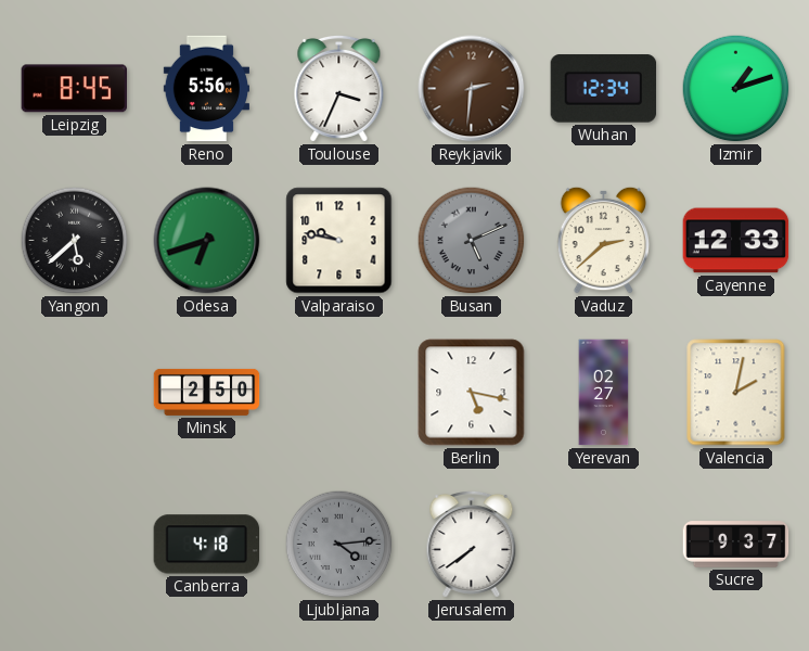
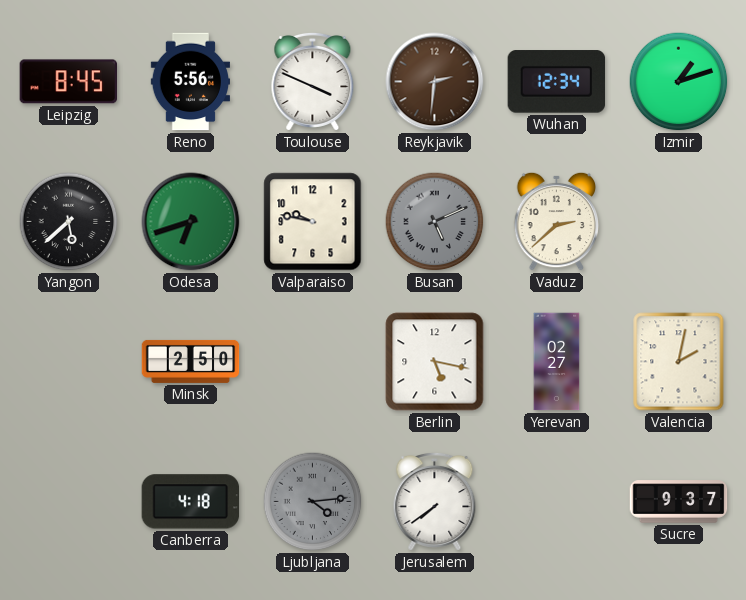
Toulouse: 3:34 -> 3:49 (313, 81)
Cayenne: 12:33 -> none (736, 241)
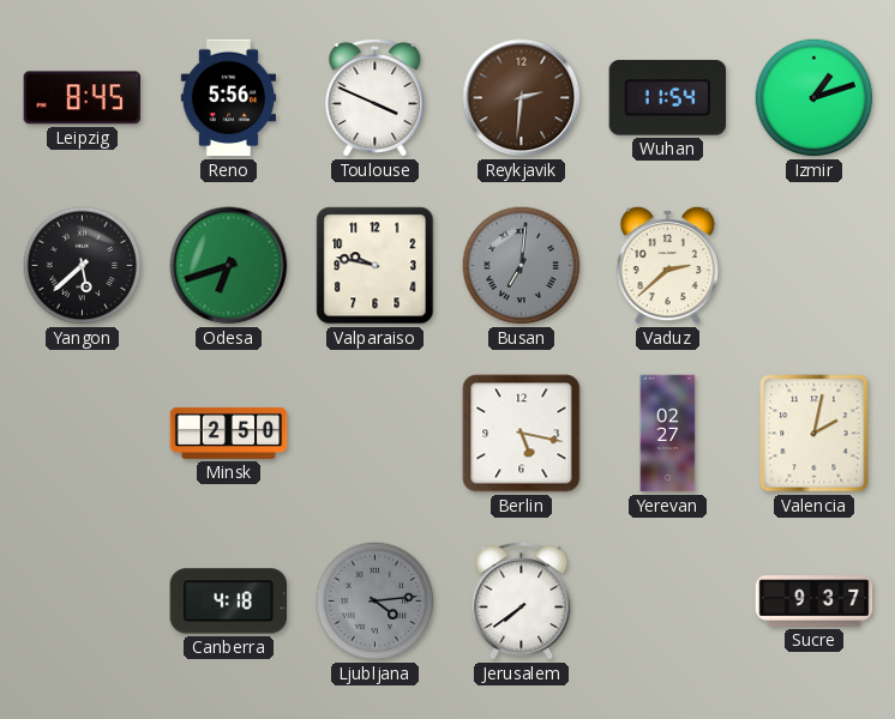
Wuhan: 12:34 -> 11:54 (668, 98)
Busan: 5:11 -> 7:01 (522, 266)
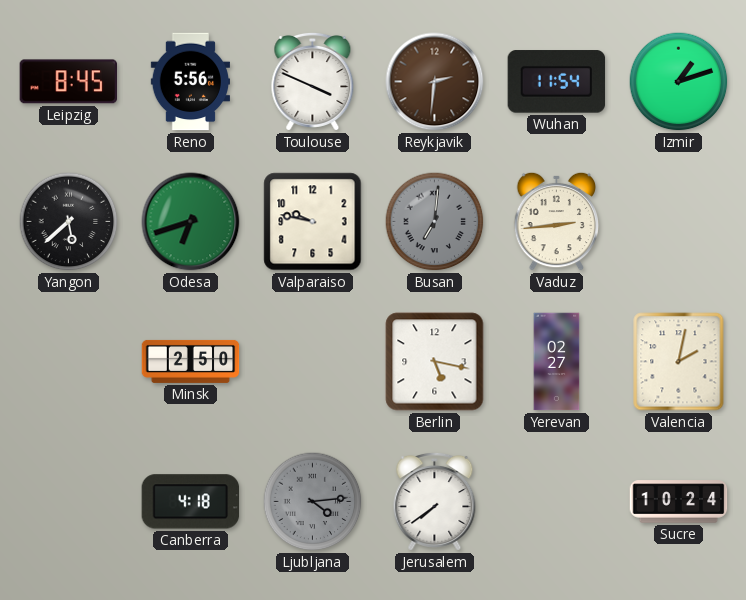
Vaduz: 2:38 -> 2:44 (557, 221)
Sucre: 9:37 -> 10:24 (679, 502)
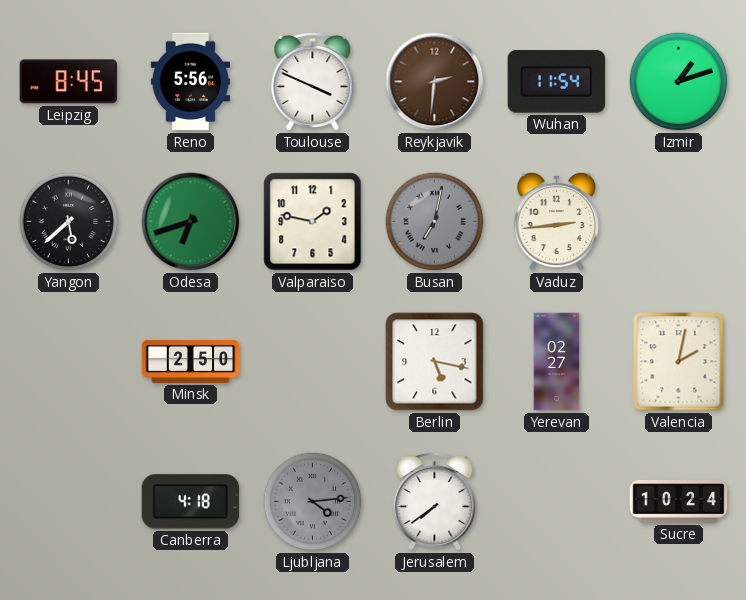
Valparaiso: 9:47 -> 1:47 (313, 222)
Busan: 7:01 -> 7:02 (435, 222)
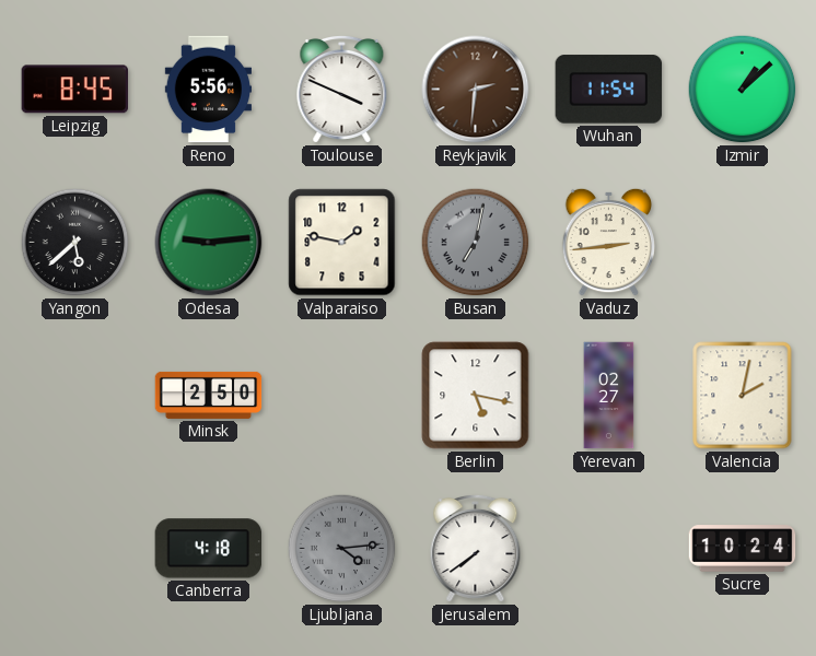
Izmir: 1:12 -> 1:08 (743, 90)
Odesa: 6:42 -> 9:14 (209, 243)
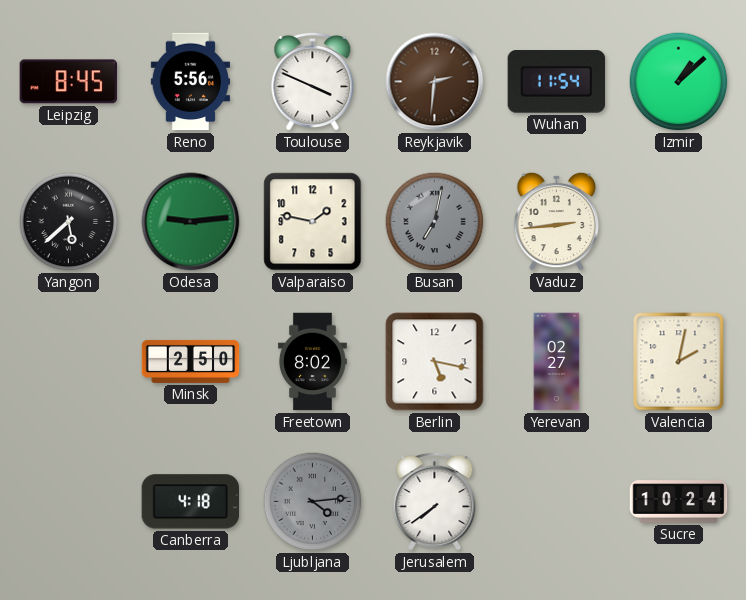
Freetown: none -> 8:02 (312, 362)
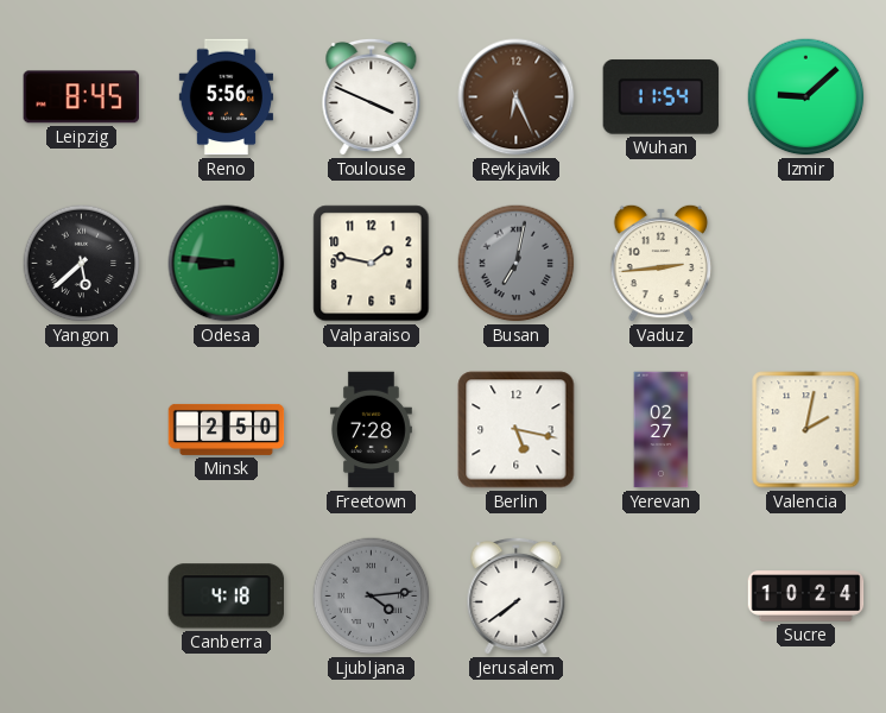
Reykjavik: 2:31 -> 6:26 (517, 97)
Izmir: 1:08 -> 9:08 (806, 97)
Odesa: 9:14 -> 8:46 (227, 264)
Freetown: 8:02 -> 7:28 (371, 430)
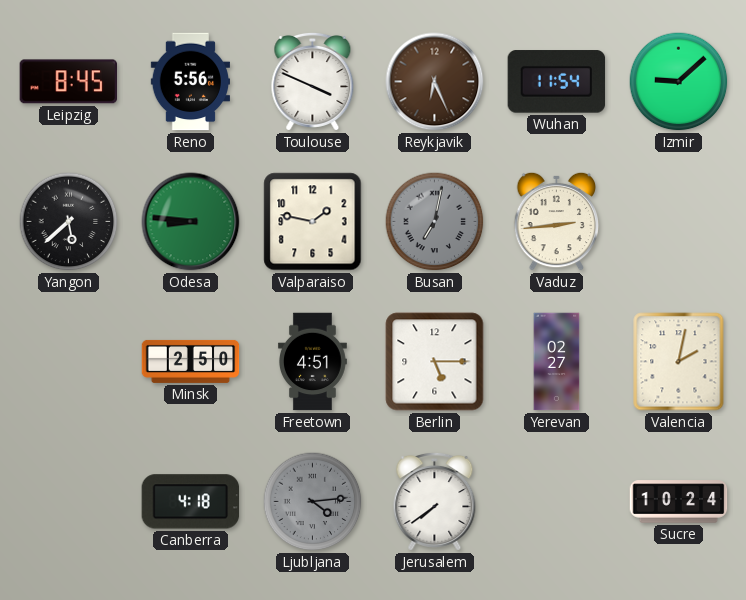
Freetown: 7:28 -> 4:51 (312, 362)
Berlin: 5:17 -> 5:15 (435, 362)
